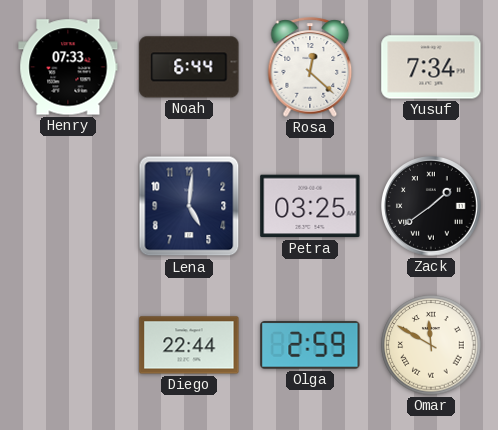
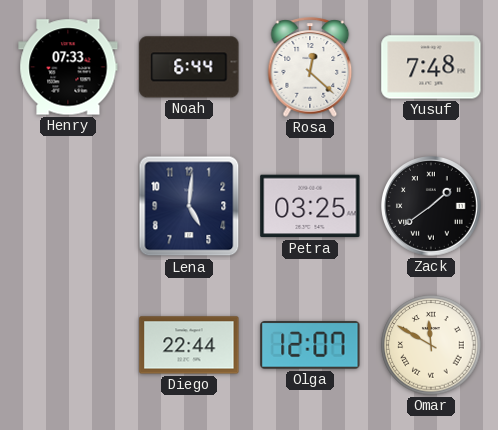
Yusuf: 7:34 -> 7:48 (431, 67)
Olga: 2:59 -> 12:07 (310, 345)
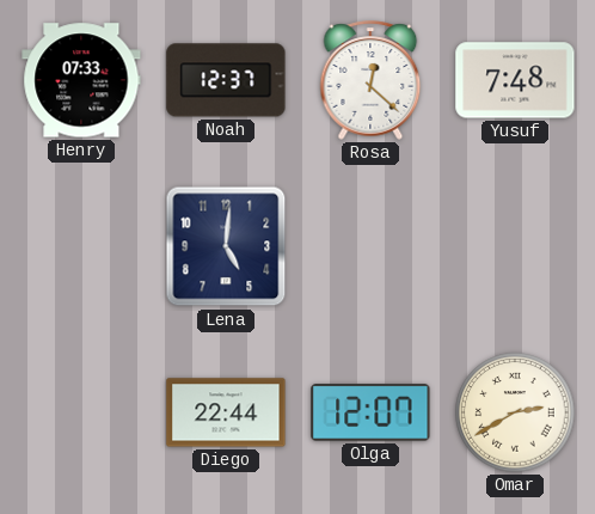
Noah: 6:44 -> 12:37 (226, 80)
Petra: 03:25 -> none (310, 206)
Zack: 1:39 -> none (432, 207)
Omar: 11:50 -> 2:40 (515, 412)
